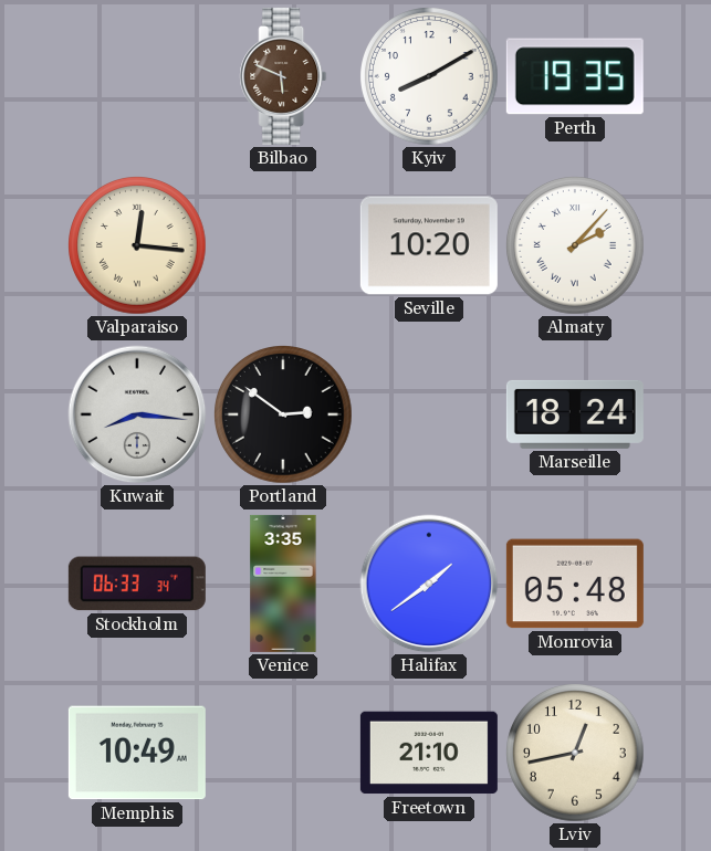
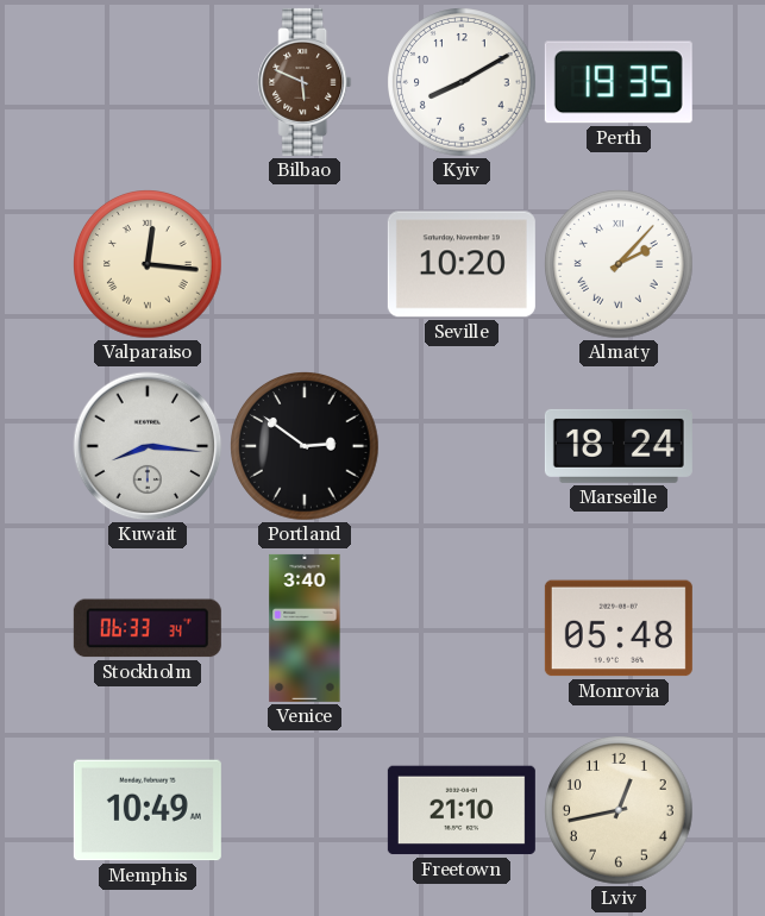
Venice: 3:35 -> 3:40 (305, 628)
Halifax: 1:39 -> none (429, 584)
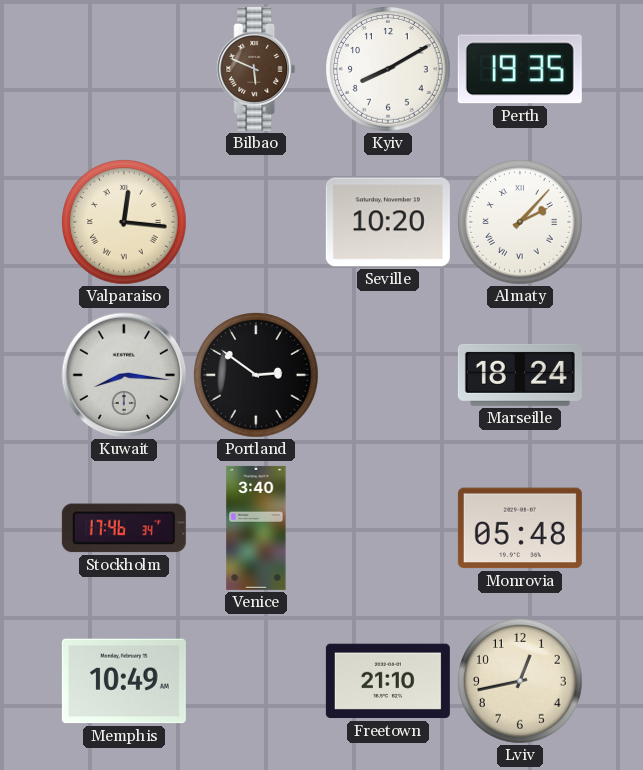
Stockholm: 06:33 -> 17:46 (124, 528)
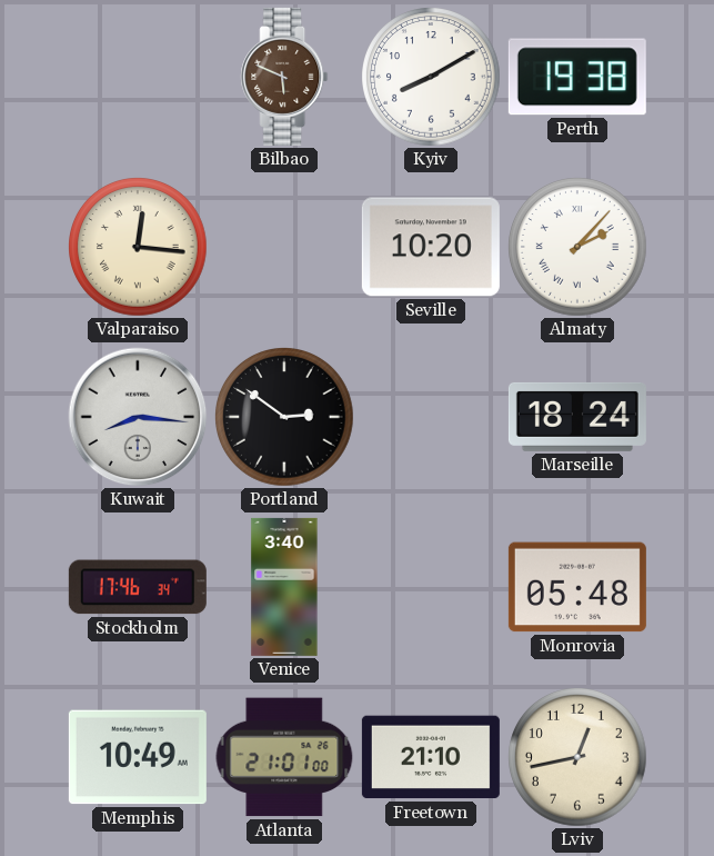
Perth: 19:35 -> 19:38 (577, 77)
Atlanta: none -> 21:01 (284, 757)
